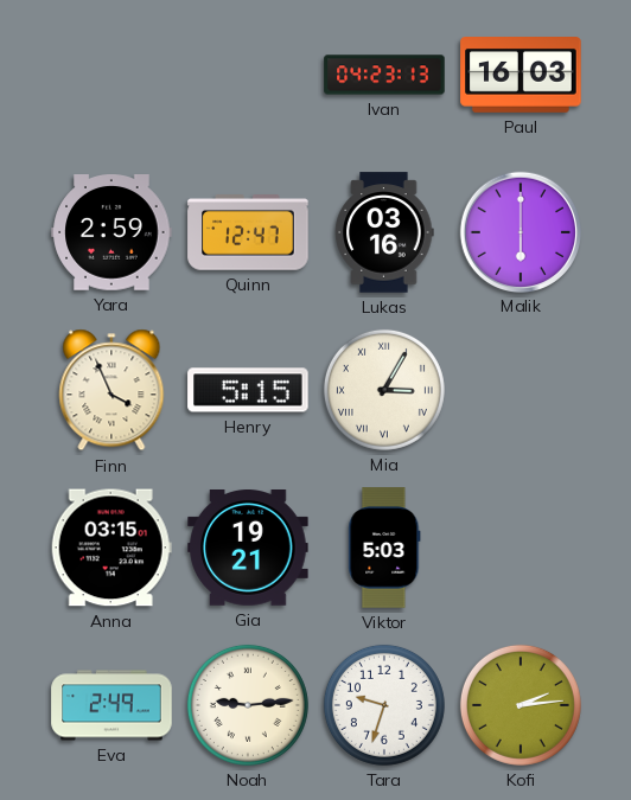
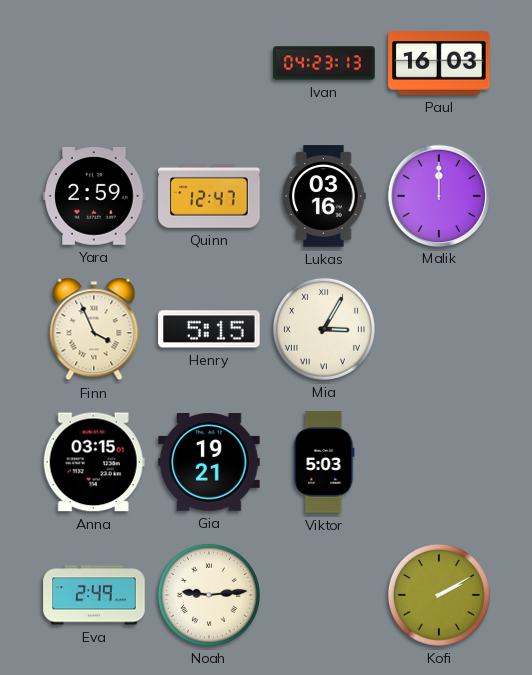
Malik: 6:00 -> 12:00 (438, 195)
Tara: 9:33 -> none (384, 705)
Kofi: 2:14 -> 2:10 (439, 595)
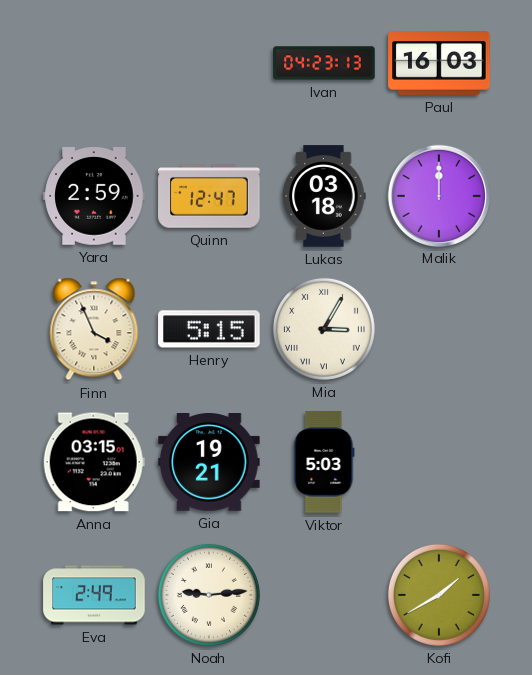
Lukas: 03:16 -> 03:18 (324, 196)
Kofi: 2:10 -> 1:40 (439, 595)
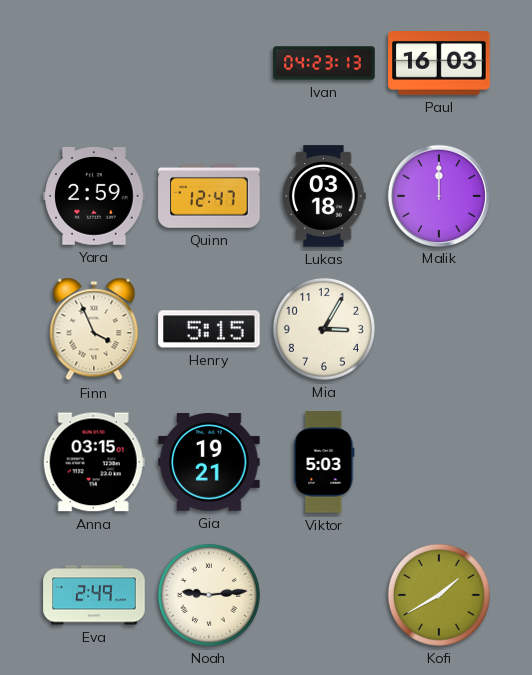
Mia numerals: Roman -> Arabic (324, 329)
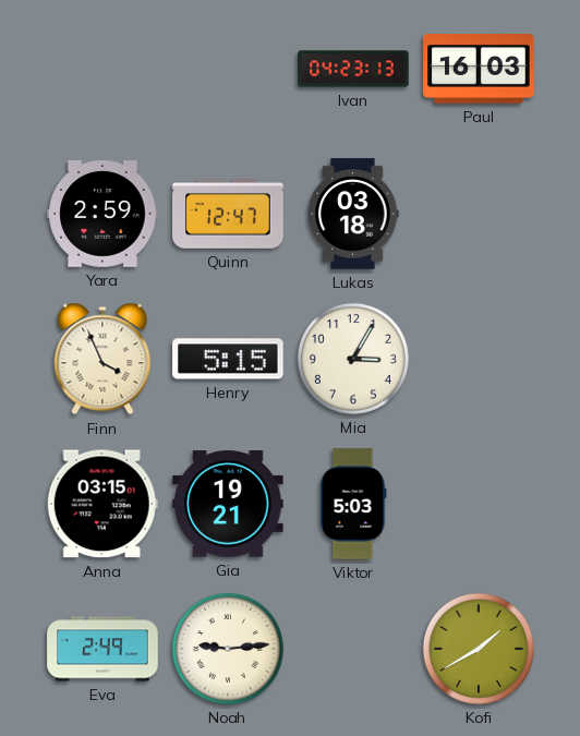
Malik: 12:00 -> none (438, 195)
